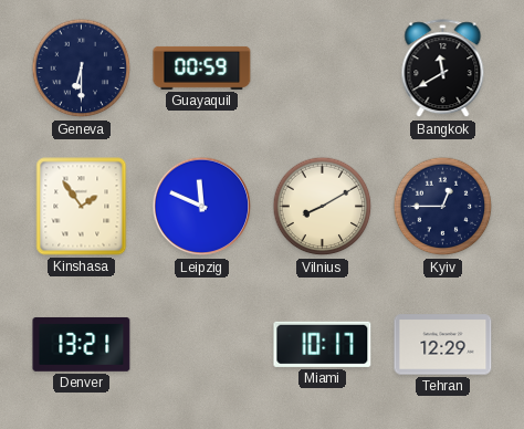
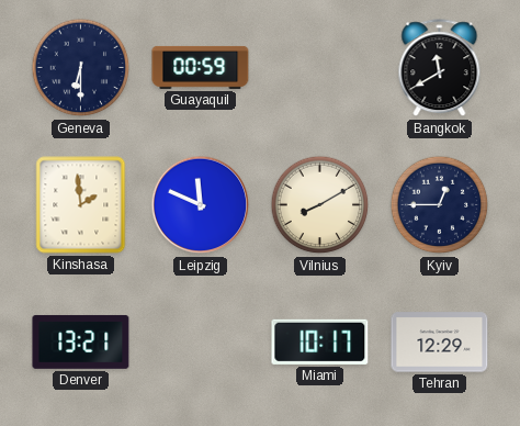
Kinshasa: 1:54 -> 1:59 (81, 205)
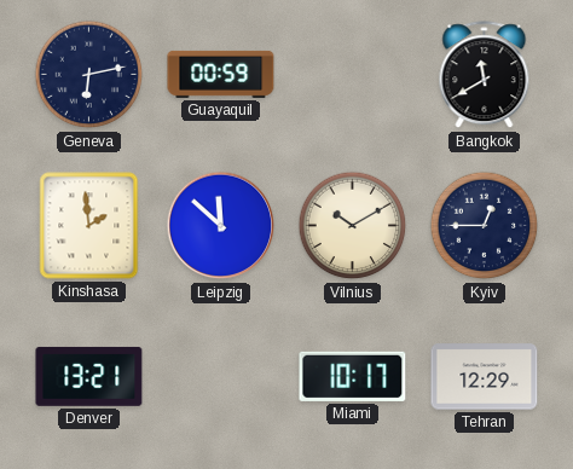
Geneva: 6:30 -> 6:13 (89, 75)
Leipzig: 11:49 -> 11:52 (221, 226)
Vilnius: 8:10 -> 10:10 (353, 226)
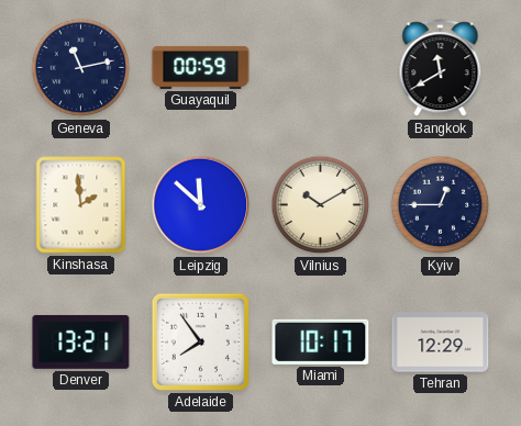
Geneva: 6:13 -> 11:13 (81, 68)
Adelaide: none -> 7:54 (200, 341)
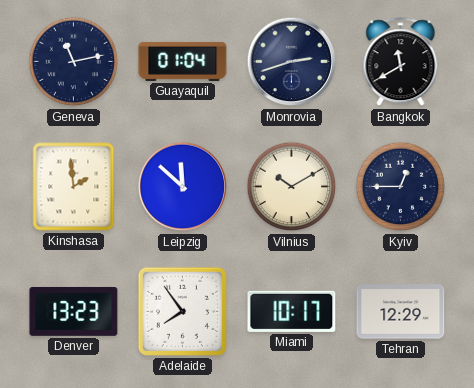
Guayaquil: 00:59 -> 01:04 (183, 61)
Monrovia: none -> 2:42 (292, 62)
Denver: 13:21 -> 13:23 (74, 311)
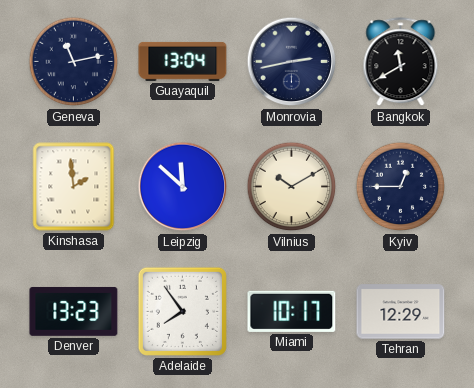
Guayaquil: 01:04 -> 13:04 (183, 61)
Monrovia: 2:42 -> 2:43 (292, 62)
